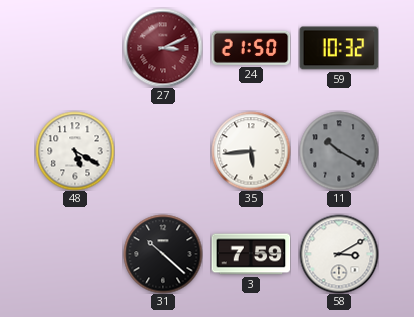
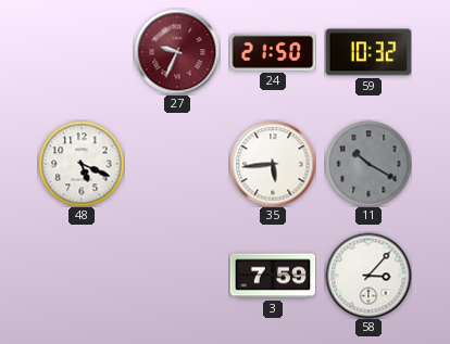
27: 3:11 -> 9:34 (177, 52)
48: 5:20 -> 5:19 (82, 164)
31: 10:22 -> none (163, 254)
58: 3:10 -> 3:07 (368, 276)
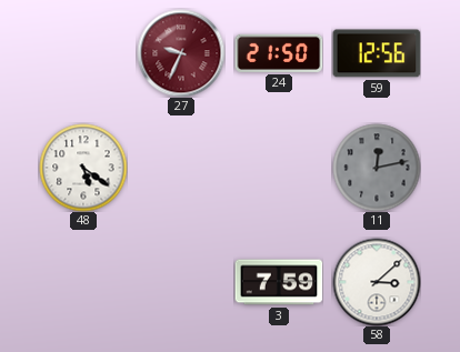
59: 10:32 -> 12:56 (377, 53)
48: 5:19 -> 5:21 (83, 168)
35: 5:44 -> none (273, 164)
11: 10:20 -> 12:13 (377, 168)
58: 3:07 -> 3:08 (377, 282)
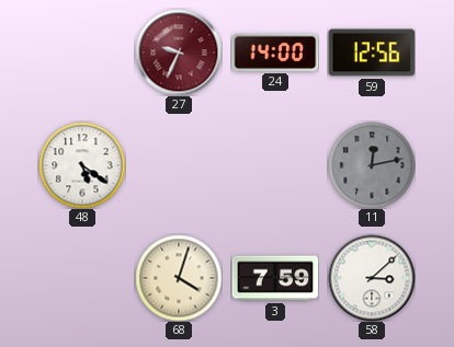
24: 21:50 -> 14:00 (275, 53)
68: none -> 4:03 (179, 278)
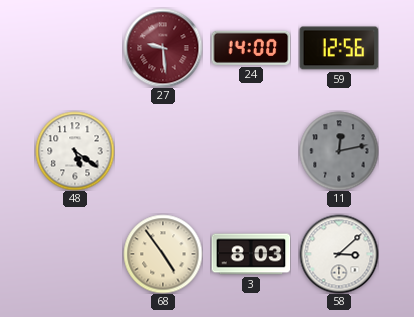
27: 9:34 -> 9:29 (163, 48)
68: 4:03 -> 4:54 (163, 254)
3: 7:59 -> 8:03 (251, 254)
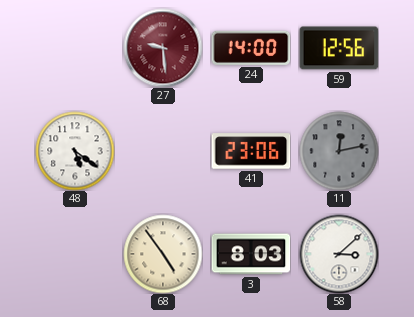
41: none -> 23:06 (251, 151)
